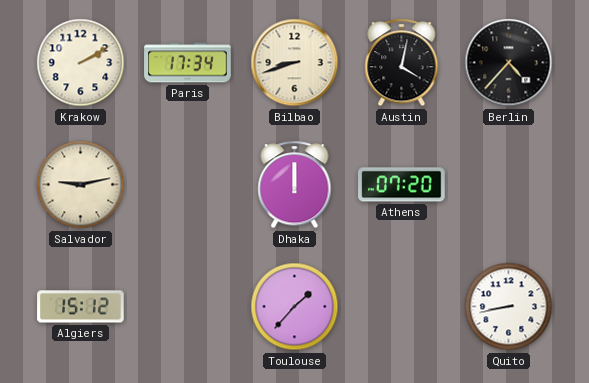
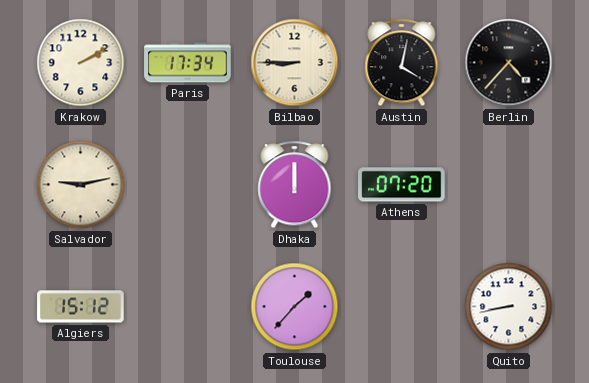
Bilbao: 8:42 -> 8:45 (295, 63)
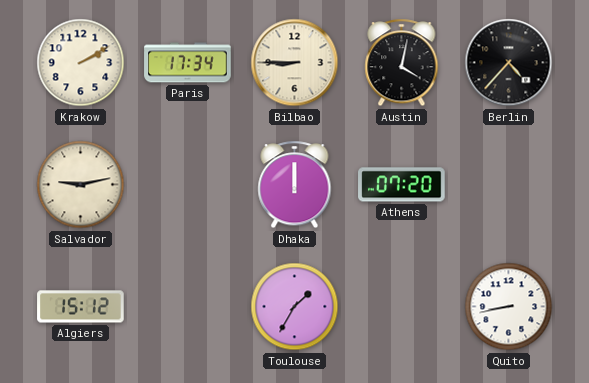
Toulouse: 1:37 -> 1:35 (295, 307)
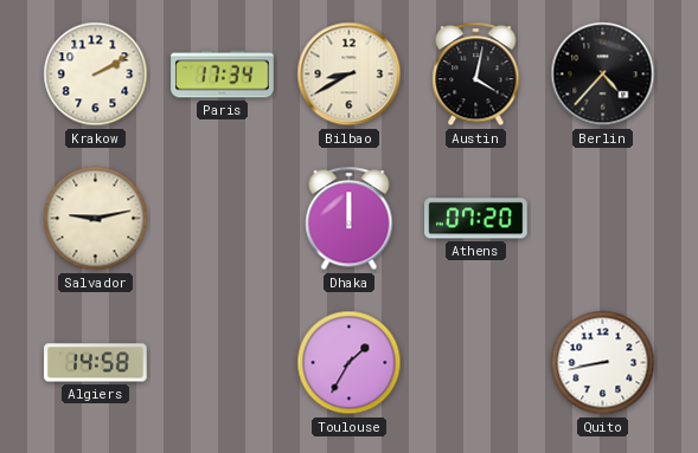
Bilbao: 8:45 -> 8:40 (350, 75)
Algiers: 15:12 -> 14:58 (96, 363)
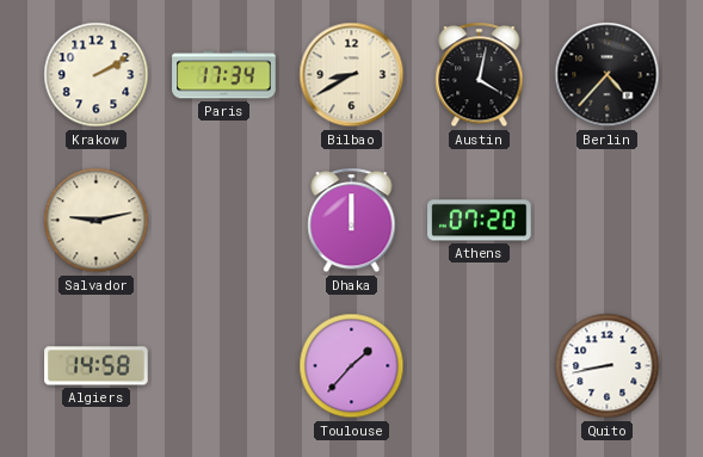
Toulouse: 1:35 -> 1:37 (352, 366)
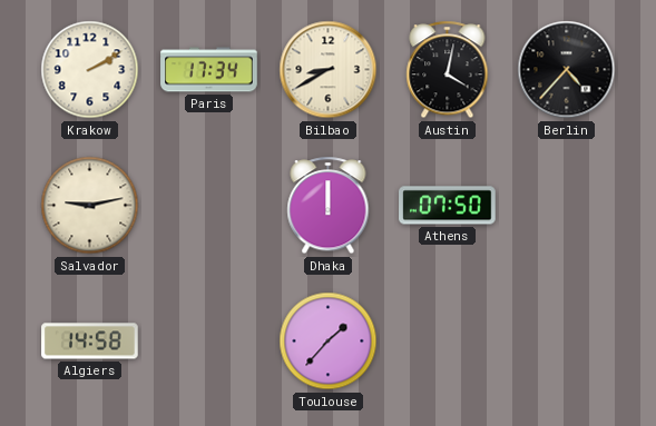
Athens: 07:20 -> 07:50 (448, 206)
Quito: 8:43 -> none (608, 366)
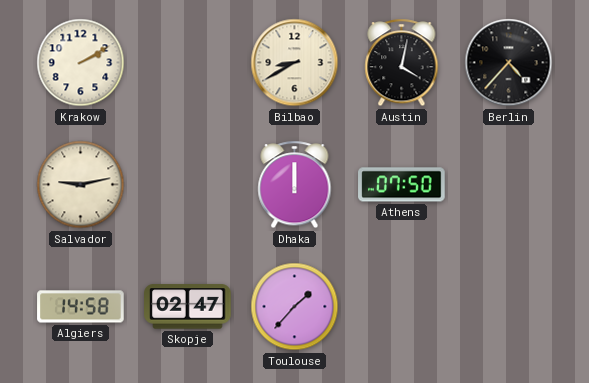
Paris: 17:34 -> none (209, 70)
Skopje: none -> 02:47 (188, 307)
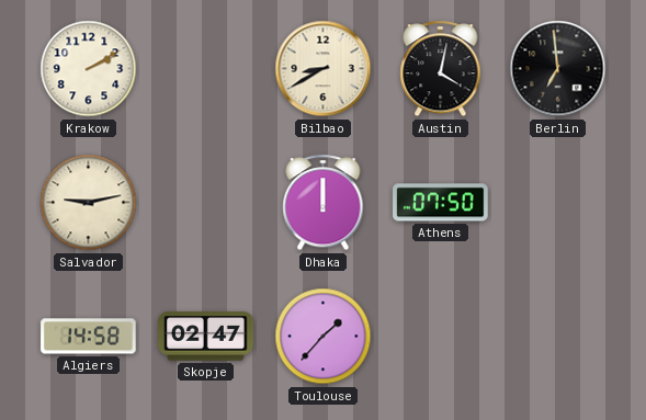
Berlin: 4:37 -> 6:59 (558, 69)
